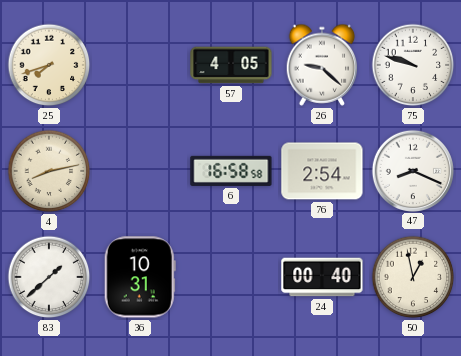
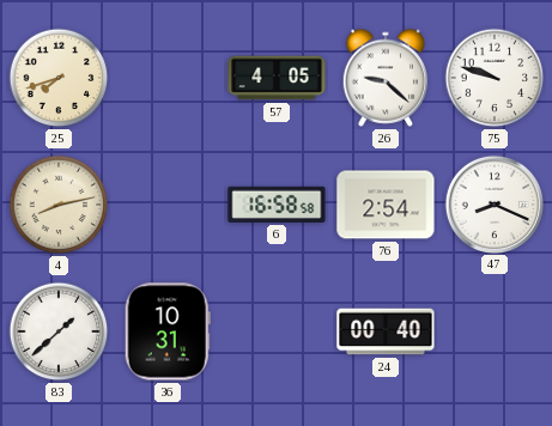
50: 12:58 -> none (413, 277)
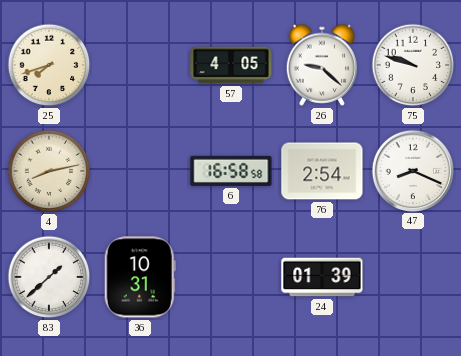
24: 00:40 -> 01:39 (322, 277)
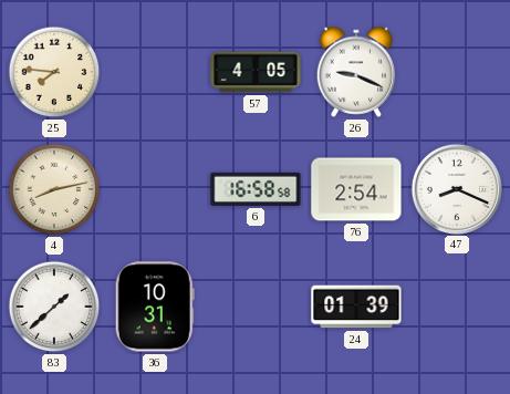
25: 7:42 -> 7:46 (54, 72)
26: 9:22 -> 9:19 (356, 72)
75: 9:48 -> none (413, 65)
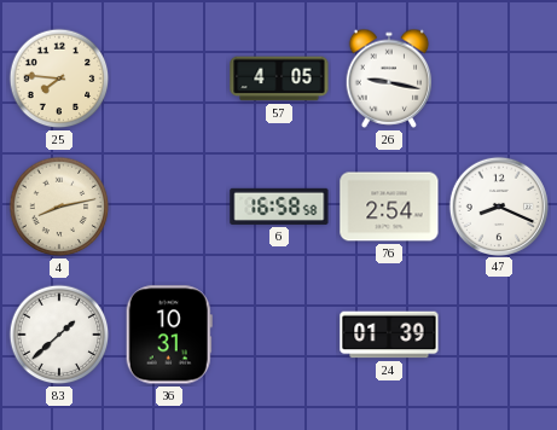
26: 9:19 -> 9:17 (389, 79)
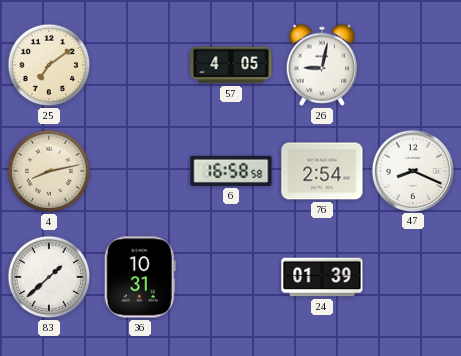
25: 7:46 -> 7:09 (49, 65)
26: 9:17 -> 9:02 (322, 65)
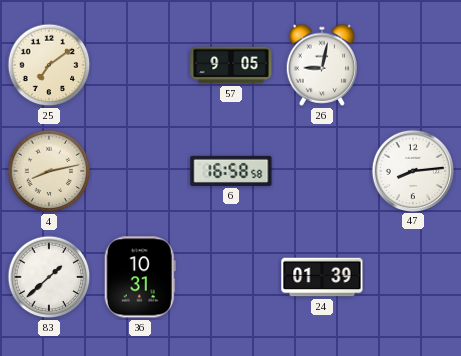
57: 4:05 -> 9:05 (231, 65)
76: 2:54 -> none (322, 171)
47: 8:19 -> 8:14 (412, 170)
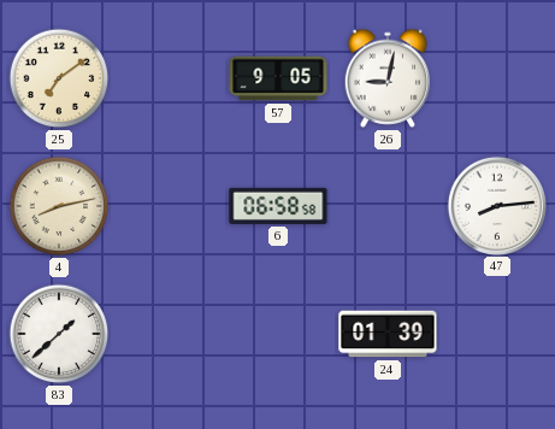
6: 16:58 -> 06:58 (278, 206)
36: 10:31 -> none (140, 277)
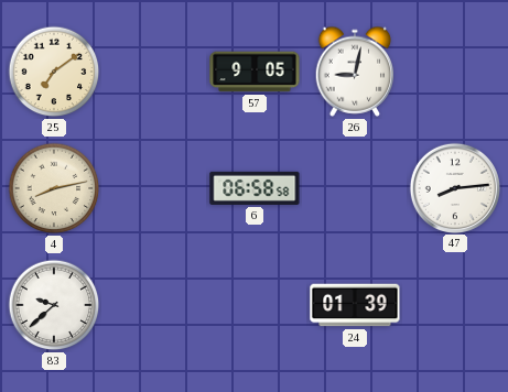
83: 1:38 -> 9:38 (54, 305)
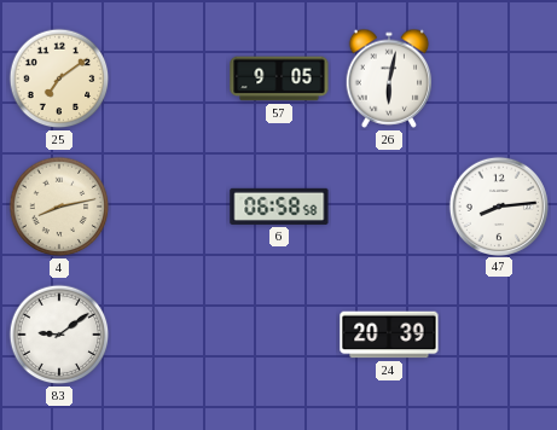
26: 9:02 -> 6:02 (389, 79)
83: 9:38 -> 9:09 (59, 335)
24: 01:39 -> 20:39 (389, 335)
